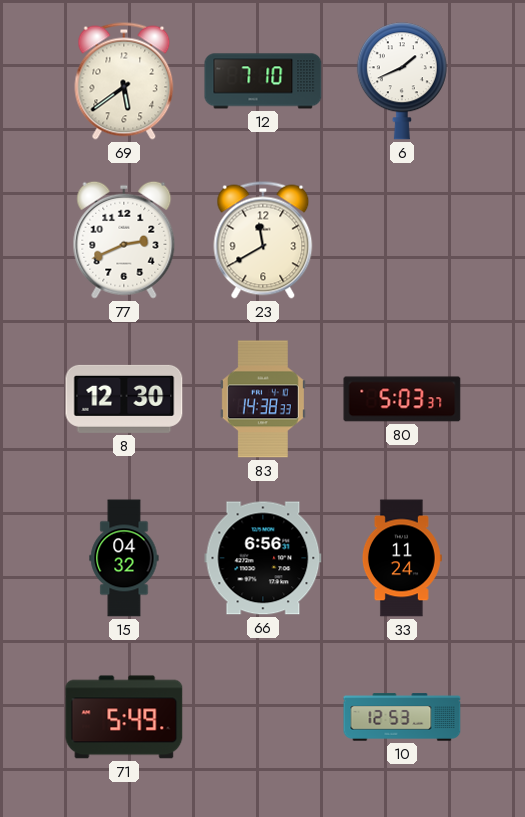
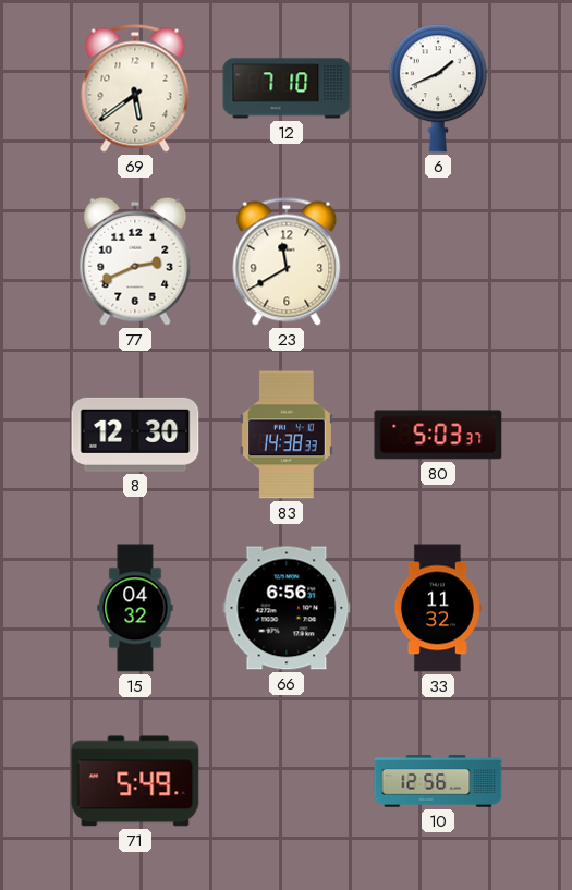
33: 11:24 -> 11:32 (438, 608)
10: 12:53 -> 12:56 (438, 781)
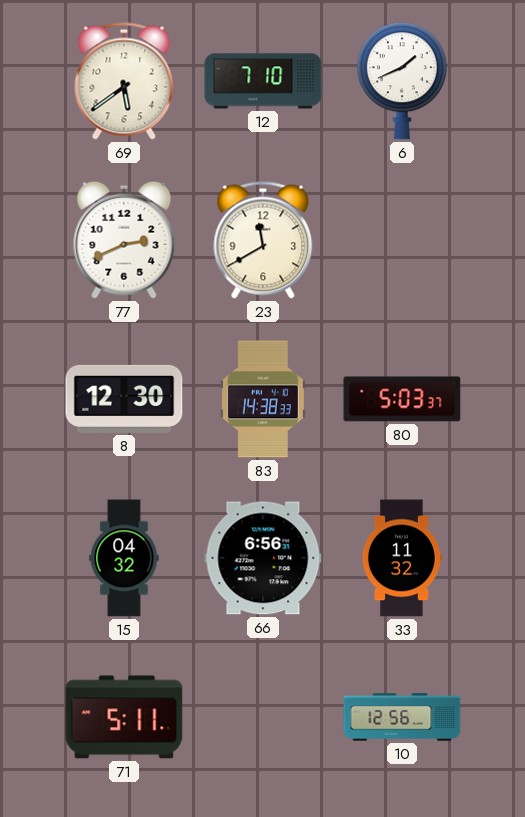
71: 5:49 -> 5:11 (124, 717)
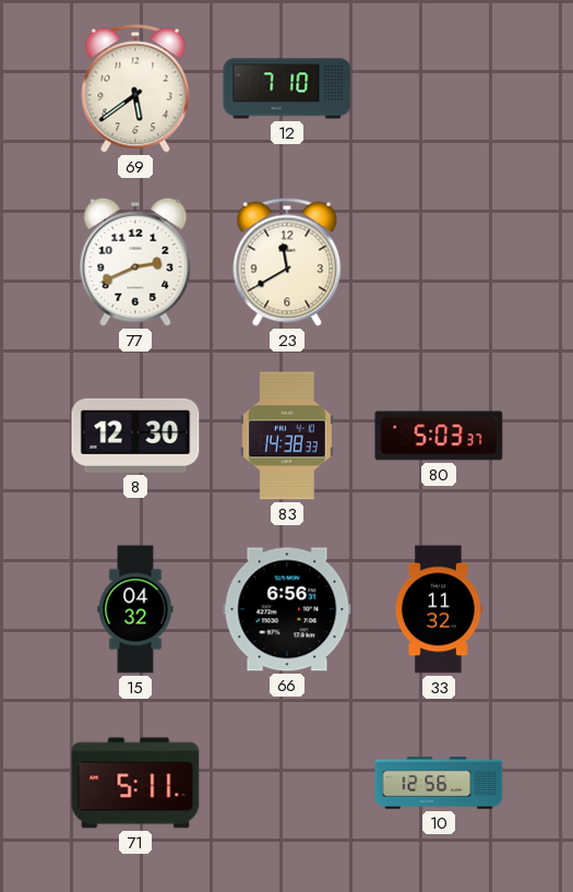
6: 1:41 -> none (402, 81)
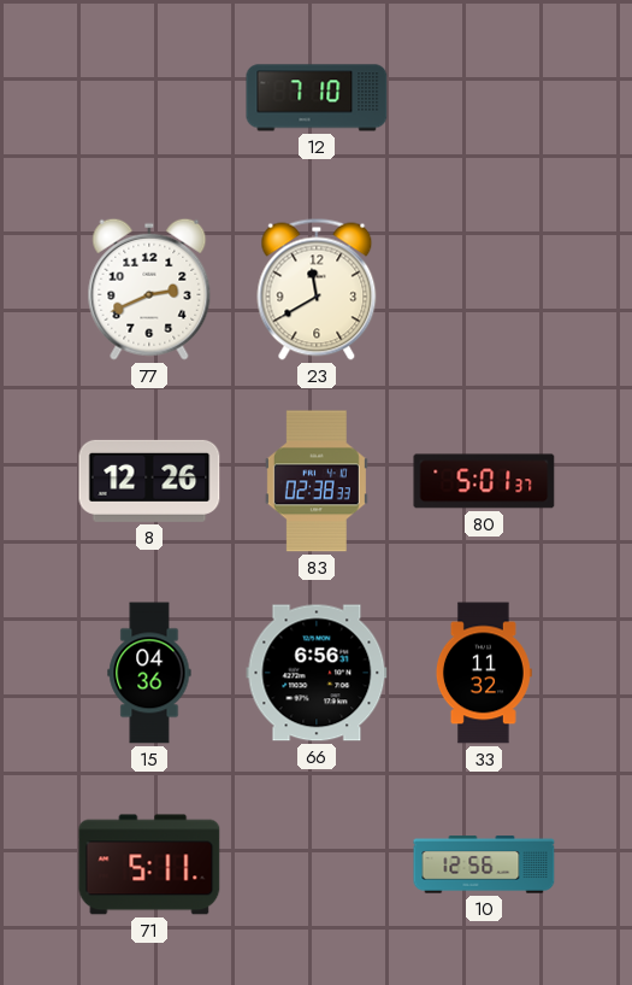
69: 5:39 -> none (135, 88)
8: 12:30 -> 12:26 (149, 481)
83: 14:38 -> 02:38 (317, 481)
80: 5:03 -> 5:01 (484, 481)
15: 04:32 -> 04:36 (149, 673)
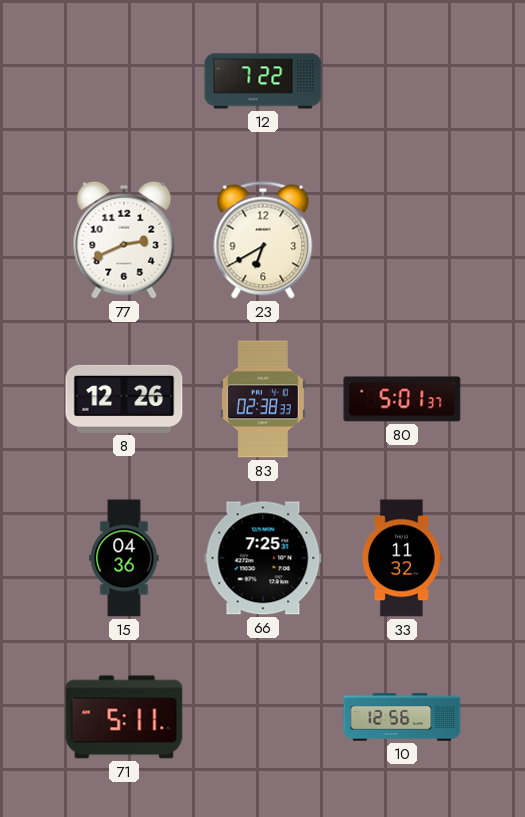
12: 7:10 -> 7:22 (263, 81)
23: 11:40 -> 6:40 (263, 240)
66: 6:56 -> 7:25 (263, 558)
